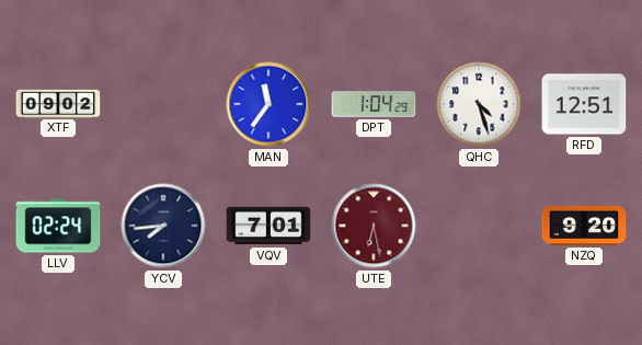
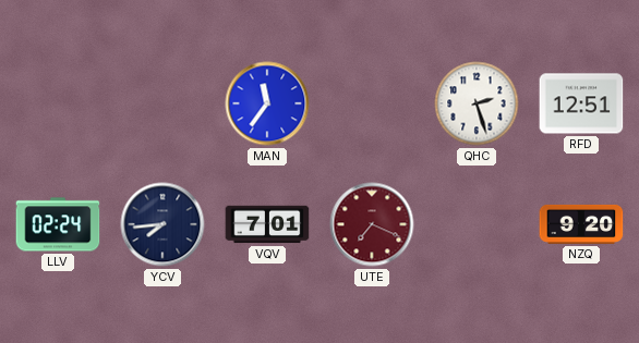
XTF: 09:02 -> none (58, 103)
DPT: 1:04 -> none (374, 104)
QHC: 4:27 -> 2:27 (477, 103)
UTE: 6:28 -> 7:19 (372, 224)
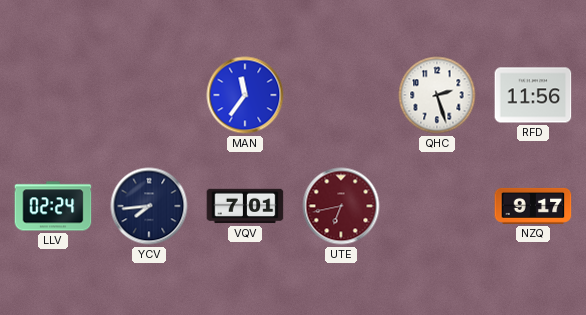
RFD: 12:51 -> 11:56 (533, 95)
UTE: 7:19 -> 6:43 (341, 206)
NZQ: 9:20 -> 9:17 (533, 206)
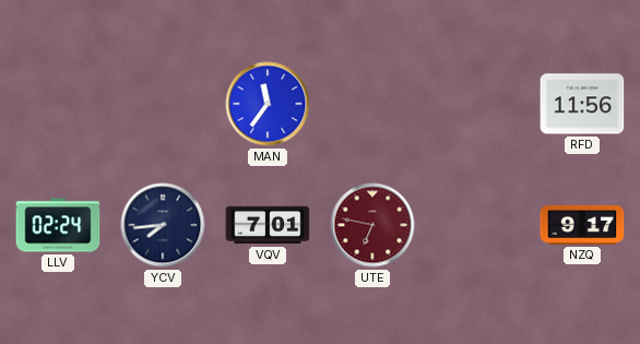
QHC: 2:27 -> none (437, 95)
UTE: 6:43 -> 6:47 (372, 225)
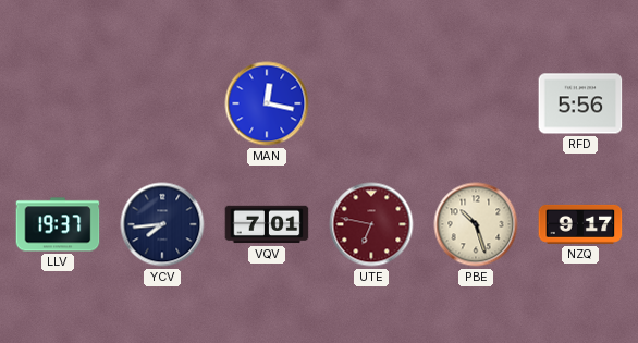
MAN: 11:36 -> 12:17 (267, 103)
RFD: 11:56 -> 5:56 (580, 103)
LLV: 02:24 -> 19:37 (58, 224)
PBE: none -> 10:27 (476, 224)
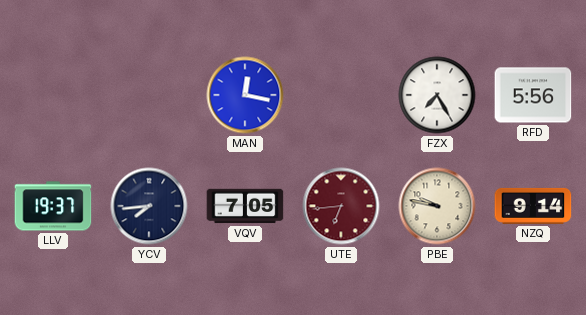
FZX: none -> 7:25 (437, 95)
VQV: 7:01 -> 7:05 (245, 206)
UTE: 6:47 -> 6:44 (341, 206)
PBE: 10:27 -> 9:47 (437, 206)
NZQ: 9:17 -> 9:14 (533, 206)
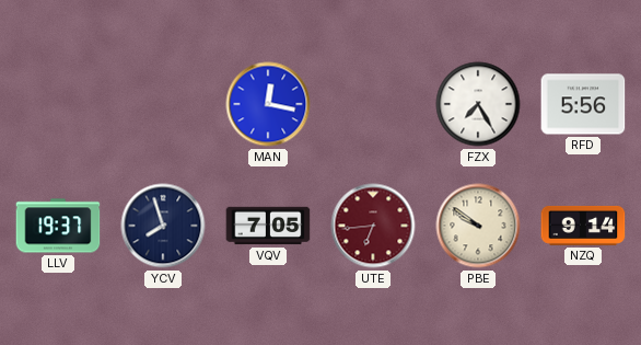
YCV: 7:44 -> 7:57 (163, 226)
PBE: 9:47 -> 9:51 (478, 226)
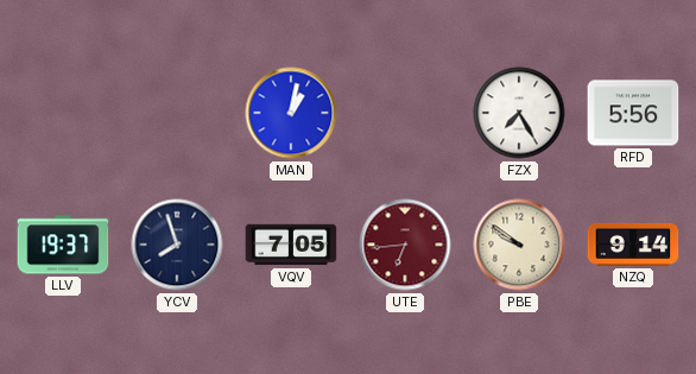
MAN: 12:17 -> 1:02 (291, 113)
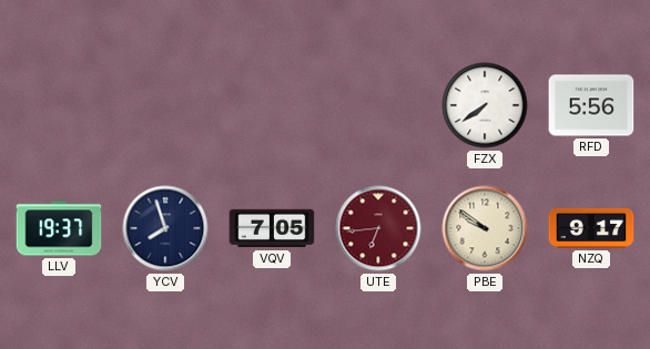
MAN: 1:02 -> none (291, 113)
FZX: 7:25 -> 7:39 (485, 105)
NZQ: 9:14 -> 9:17 (591, 228)
